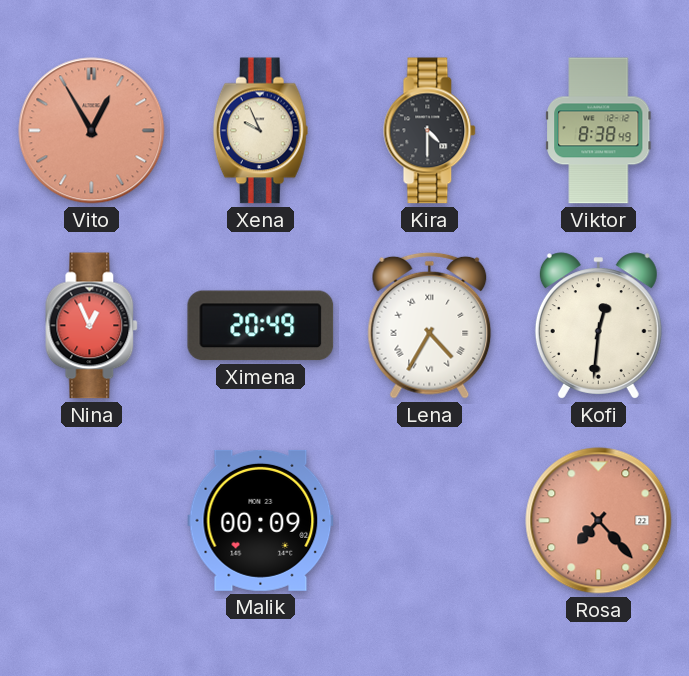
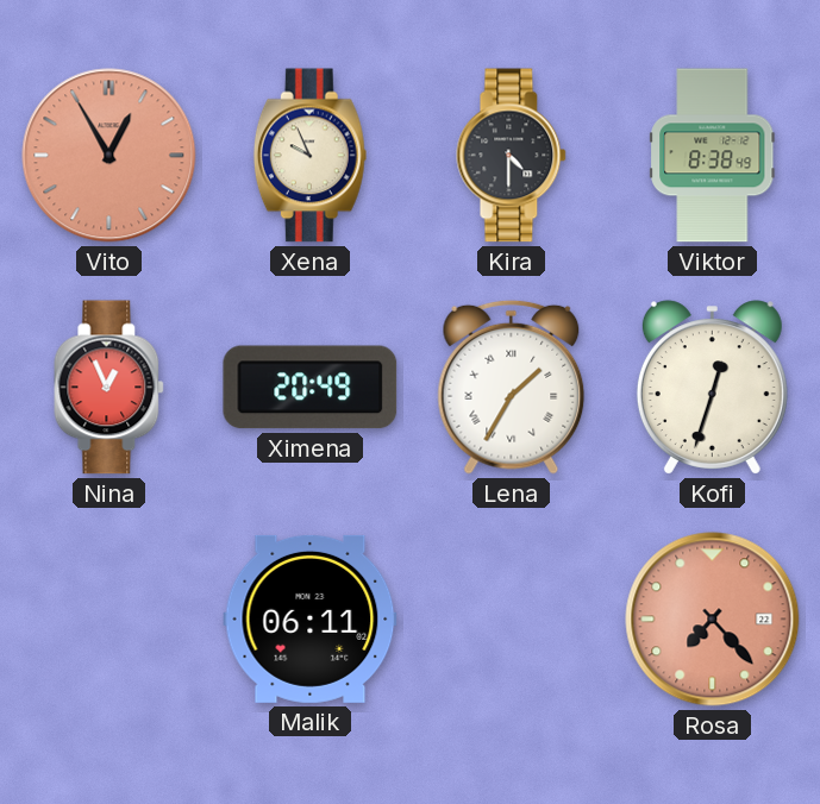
Lena: 4:35 -> 1:35 (512, 387)
Kofi: 12:31 -> 12:33 (712, 388)
Malik: 00:09 -> 06:11 (311, 618)
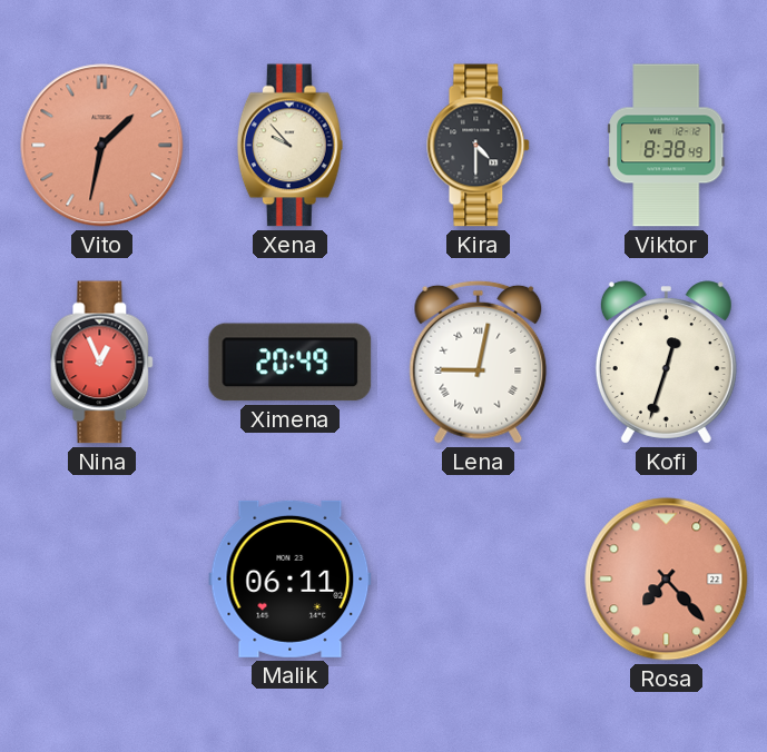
Vito: 12:55 -> 1:32 (102, 146)
Xena: 9:56 -> 9:53 (289, 146)
Lena: 1:35 -> 9:02 (479, 362)
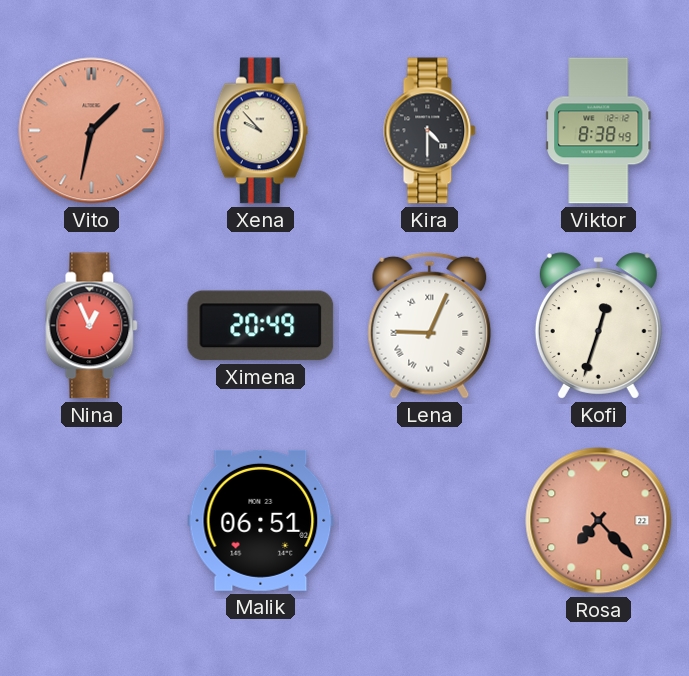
Lena: 9:02 -> 9:04 (430, 325)
Malik: 06:11 -> 06:51 (261, 520)
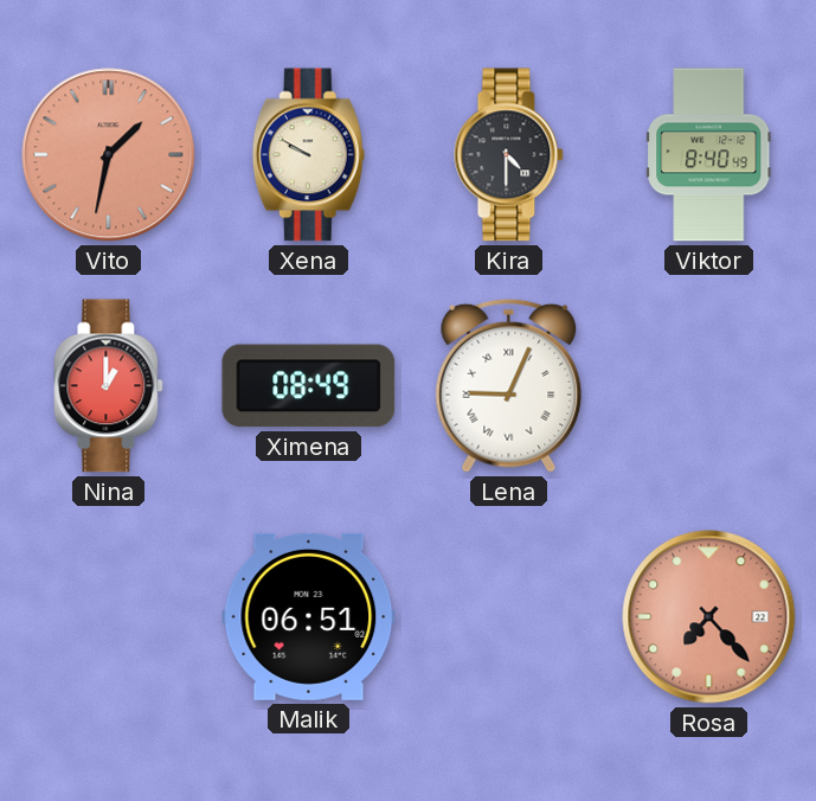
Xena: 9:53 -> 9:50 (308, 155)
Viktor: 8:38 -> 8:40 (709, 155)
Nina: 12:56 -> 1:00 (109, 386)
Ximena: 20:49 -> 08:49 (309, 386)
Kofi: 12:33 -> none (598, 326)
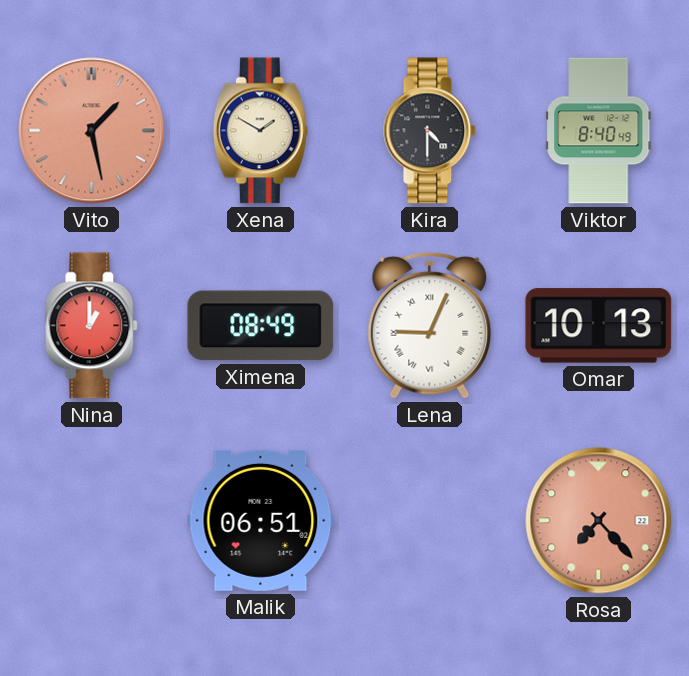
Vito: 1:32 -> 1:28 (92, 131)
Xena: 9:50 -> 1:50 (260, 131)
Omar: none -> 10:13 (599, 326)
